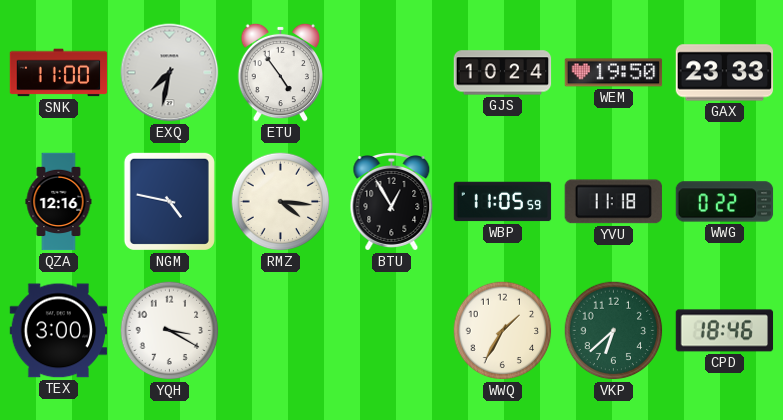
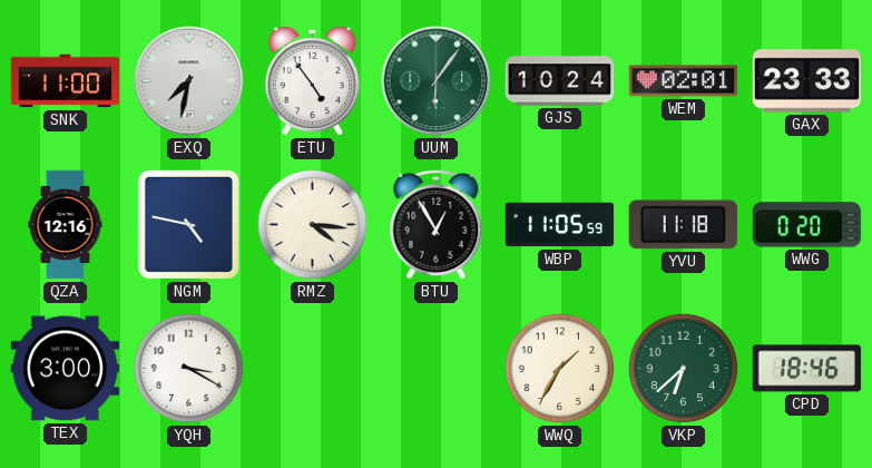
UUM: none -> 6:06 (437, 81)
WEM: 19:50 -> 02:01 (684, 81)
WWG: 0:22 -> 0:20 (807, 225)
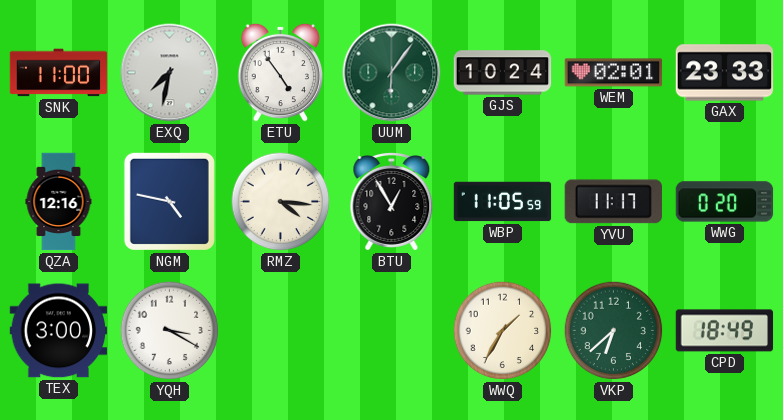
YVU: 11:18 -> 11:17 (613, 202)
CPD: 18:46 -> 18:49 (725, 331)
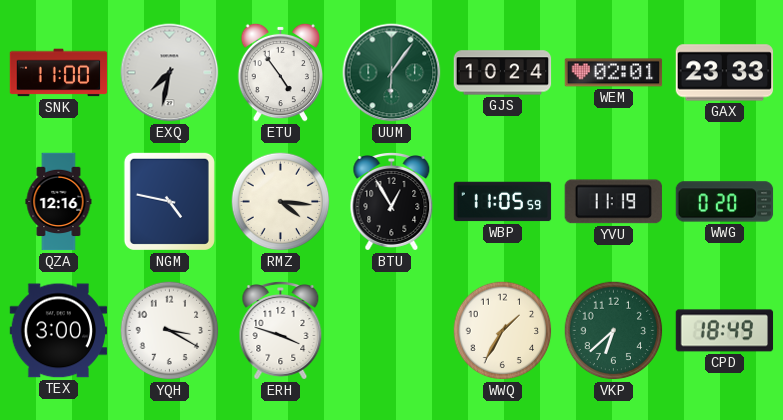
YVU: 11:17 -> 11:19 (613, 202)
ERH: none -> 3:48 (281, 331)
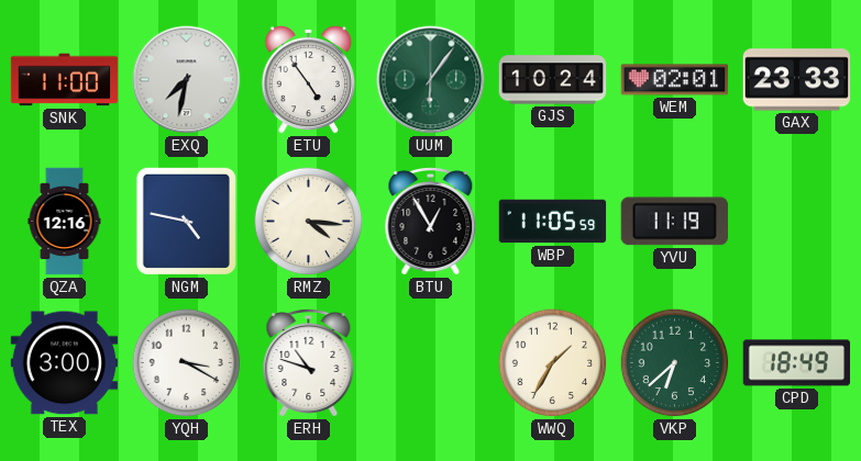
WWG: 0:20 -> none (725, 202)
ERH: 3:48 -> 10:48 (309, 363)
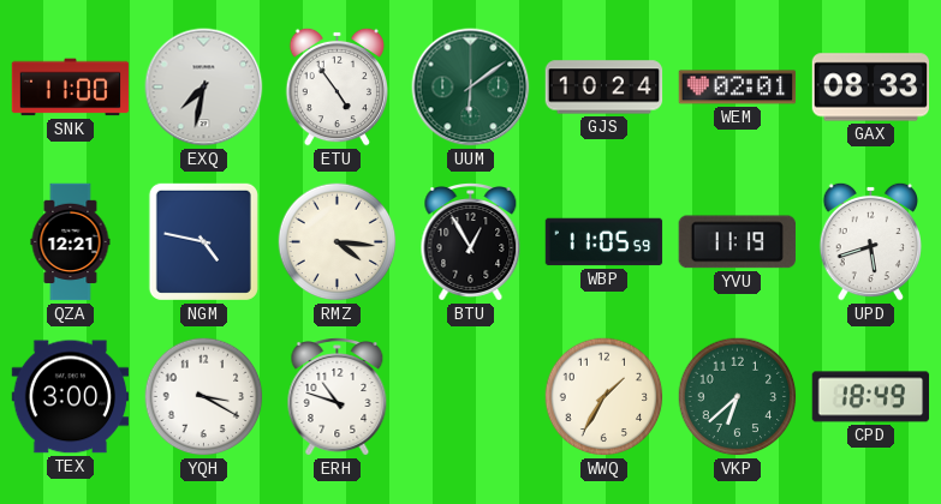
UUM: 6:06 -> 6:09 (471, 88)
GAX: 23:33 -> 08:33 (871, 88)
QZA: 12:16 -> 12:21 (71, 242)
UPD: none -> 5:42 (870, 241)
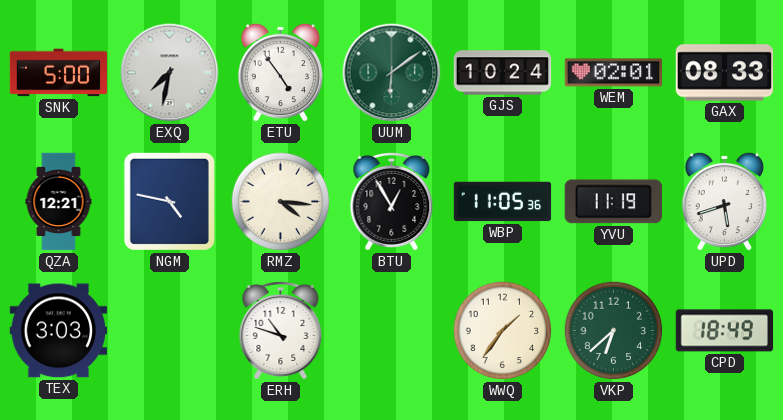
SNK: 11:00 -> 5:00 (59, 73)
WBP: 11:05:59 -> 11:05:36 (503, 202)
TEX: 3:00 -> 3:03 (59, 331)
YQH: 3:20 -> none (204, 397)
WWQ: 1:35 -> 1:36 (503, 331)
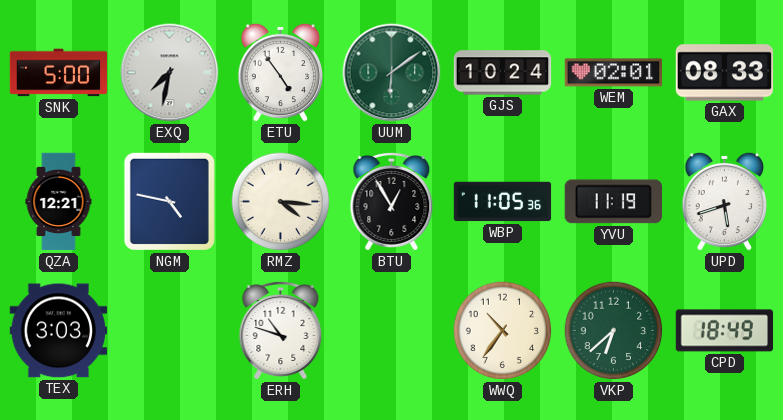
WWQ: 1:36 -> 10:36 (503, 331)
